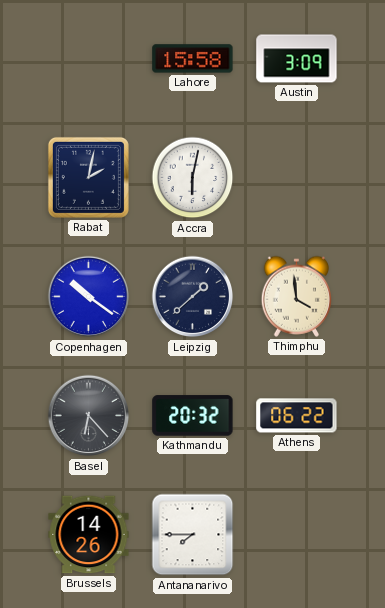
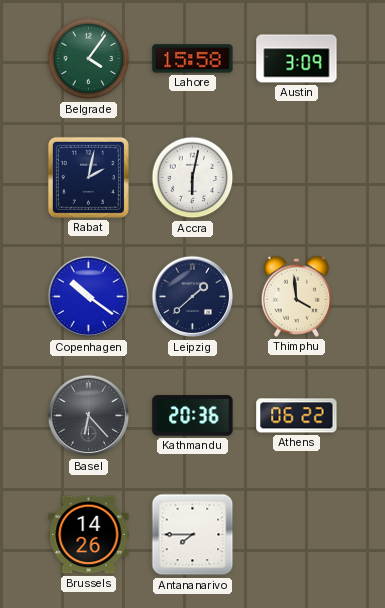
Belgrade: none -> 4:06 (89, 59)
Kathmandu: 20:32 -> 20:36 (193, 416)
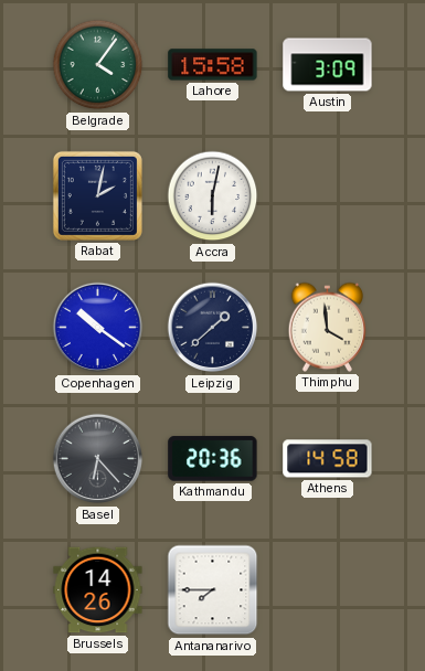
Athens: 06:22 -> 14:58 (328, 459)
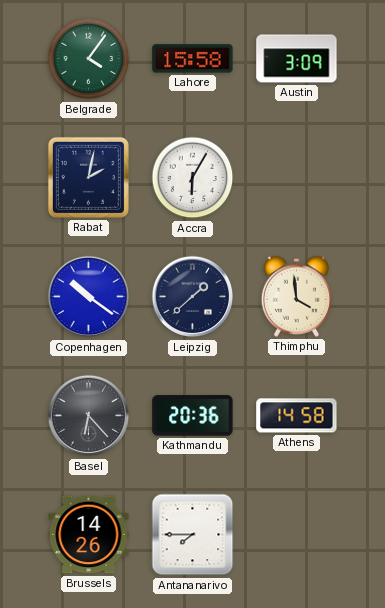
Accra: 6:02 -> 6:05 (193, 178)
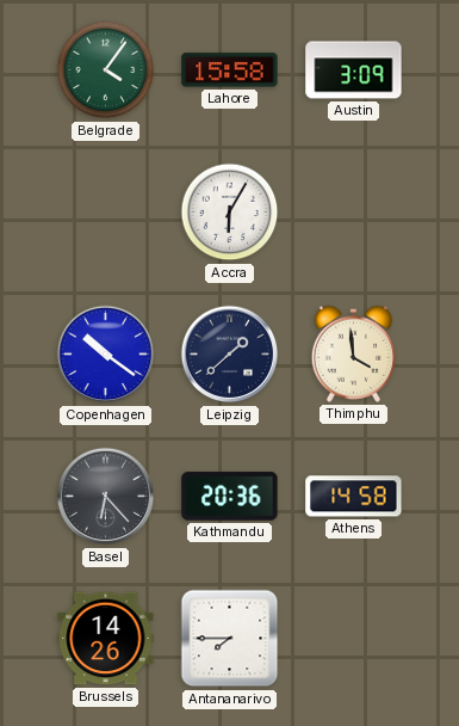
Rabat: 2:02 -> none (88, 177)
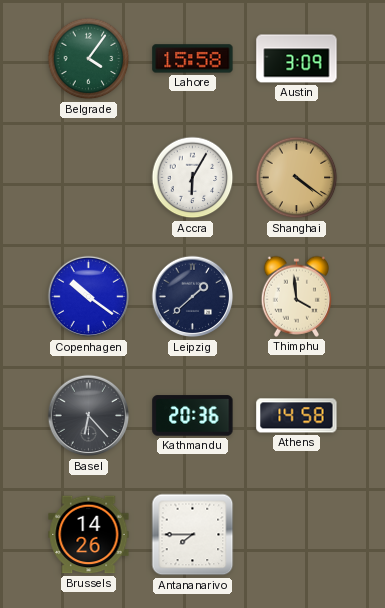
Shanghai: none -> 4:21 (297, 178)
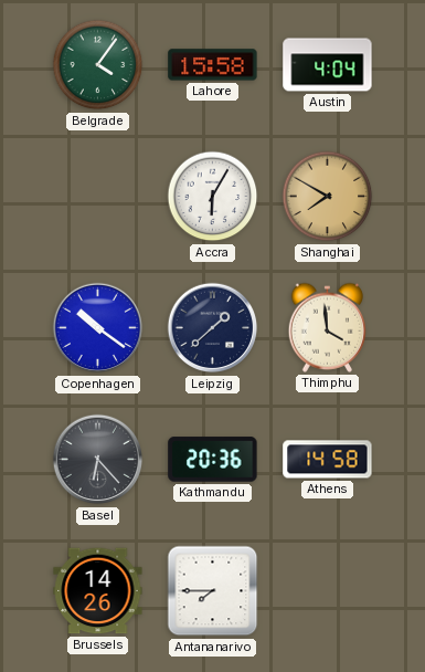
Austin: 3:09 -> 4:04 (328, 65)
Shanghai: 4:21 -> 7:50 (328, 197)
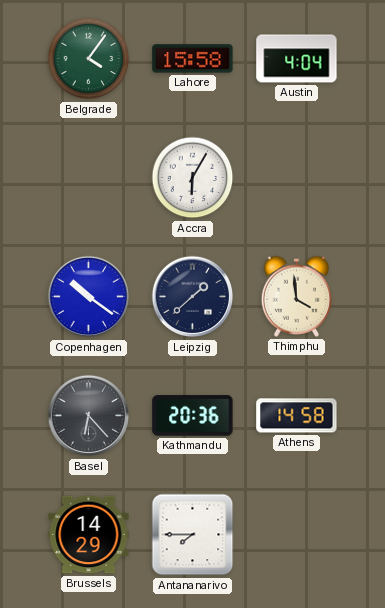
Shanghai: 7:50 -> none (328, 197)
Brussels: 14:26 -> 14:29 (89, 535)
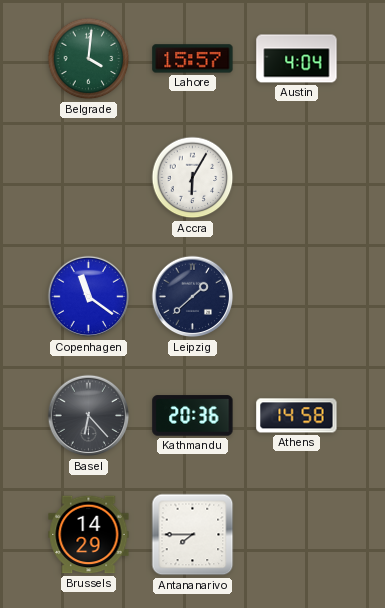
Belgrade: 4:06 -> 4:01 (89, 59)
Lahore: 15:58 -> 15:57 (193, 59)
Copenhagen: 10:21 -> 11:21 (89, 297)
Thimphu: 3:59 -> none (296, 296)
